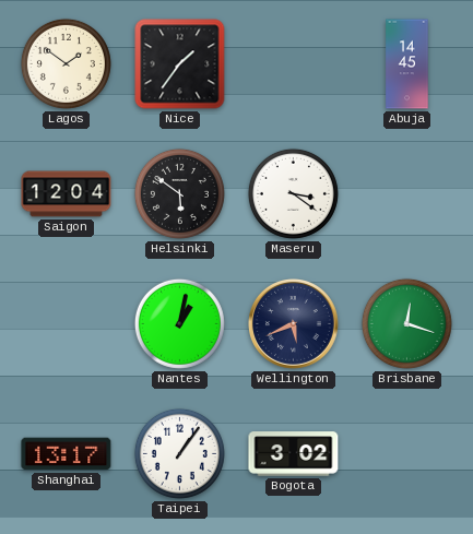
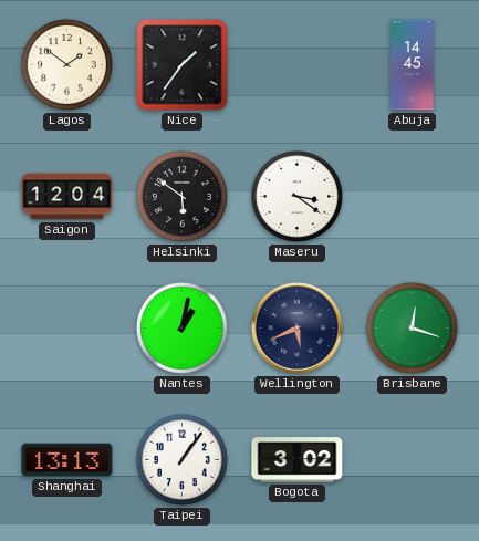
Shanghai: 13:17 -> 13:13 (67, 460)
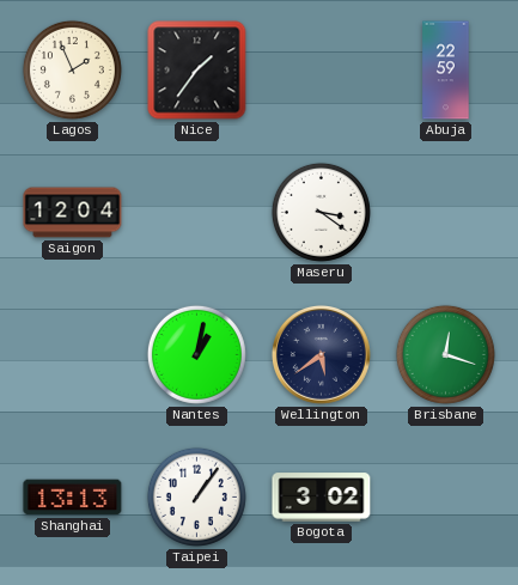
Lagos: 1:51 -> 1:56 (72, 69)
Abuja: 14:45 -> 22:59 (446, 71)
Helsinki: 5:51 -> none (181, 196)
Wellington: 5:41 -> 5:39 (321, 354)
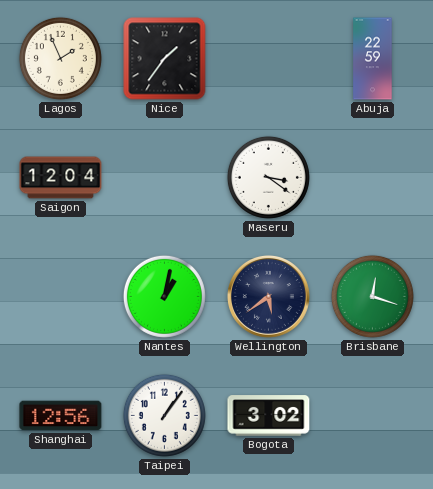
Shanghai: 13:13 -> 12:56 (61, 416)
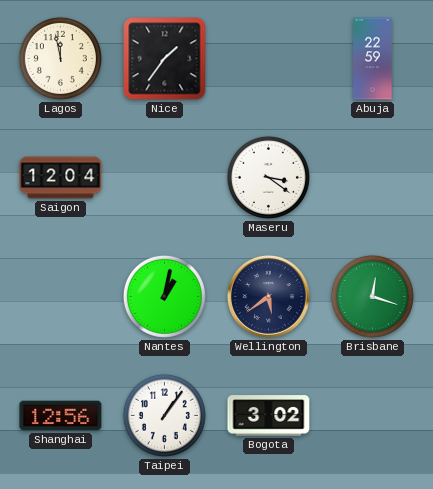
Lagos: 1:56 -> 11:58 (60, 58)
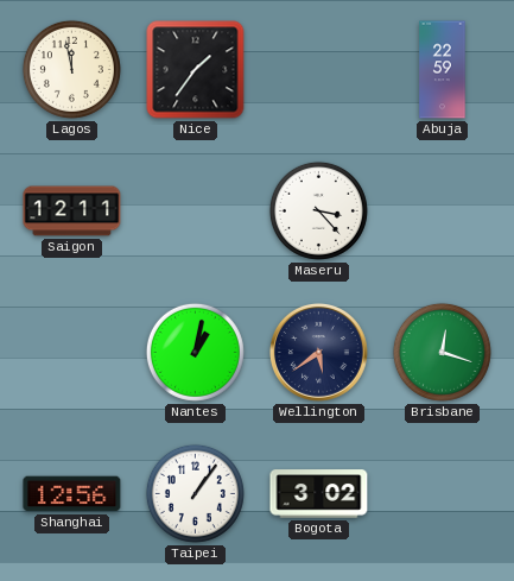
Saigon: 12:04 -> 12:11 (72, 211)
Maseru: 3:21 -> 3:23 (318, 210)
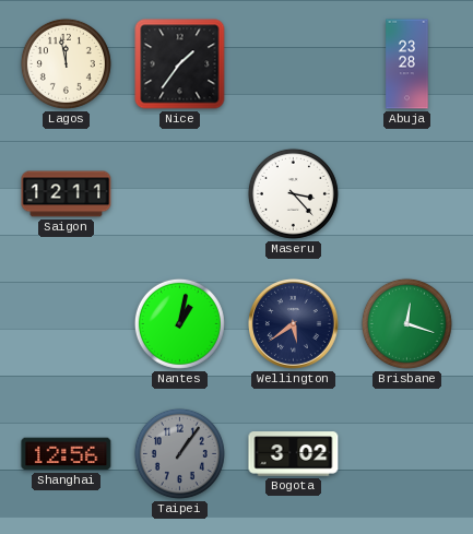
Abuja: 22:59 -> 23:28 (407, 64)
Taipei dial: white -> grey (179, 453)
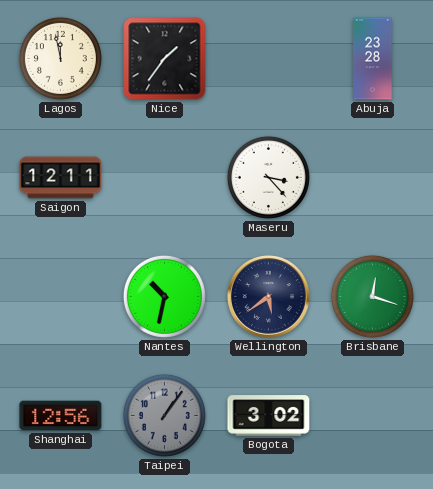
Nantes: 1:02 -> 10:32 (164, 296)
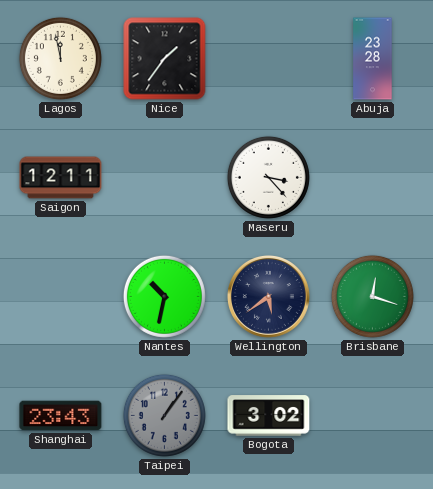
Shanghai: 12:56 -> 23:43 (61, 416)
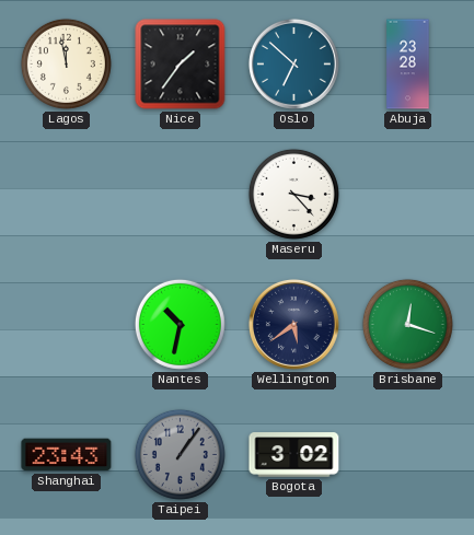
Oslo: none -> 6:52 (293, 63)
Saigon: 12:11 -> none (61, 178)
